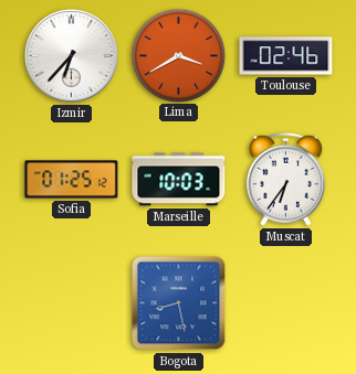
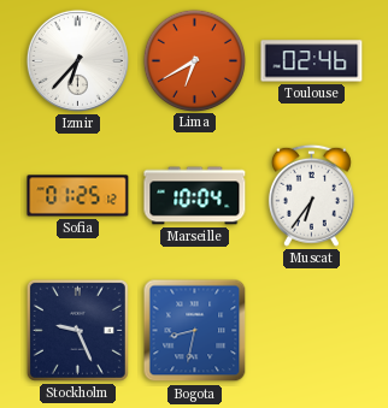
Lima: 3:40 -> 6:40 (194, 60)
Marseille: 10:03 -> 10:04 (195, 196)
Stockholm: none -> 9:26 (77, 330)
Bogota: 8:28 -> 8:32 (195, 331)
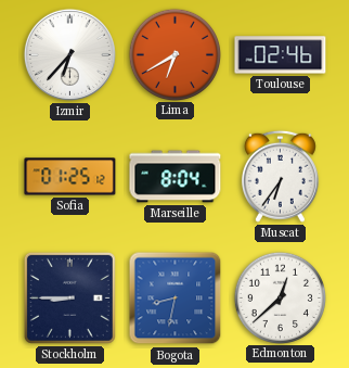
Marseille: 10:04 -> 8:04 (176, 177)
Stockholm: 9:26 -> 8:45 (69, 297)
Edmonton: none -> 12:38 (280, 297)
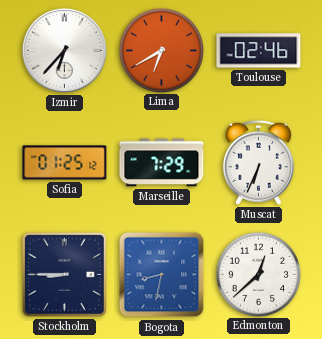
Marseille: 8:04 -> 7:29 (162, 163)
Muscat: 6:36 -> 6:34 (258, 162)
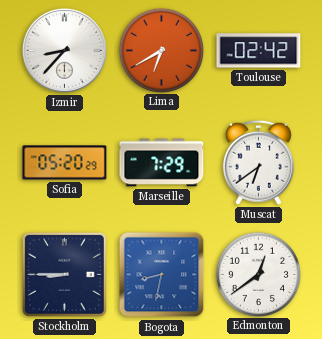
Izmir: 6:37 -> 8:37 (64, 50)
Toulouse: 02:46 -> 02:42 (259, 51)
Sofia: 01:25 -> 05:20 (65, 163)
Muscat: 6:34 -> 6:39 (258, 162)
Edmonton: 12:38 -> 12:39 (258, 274)
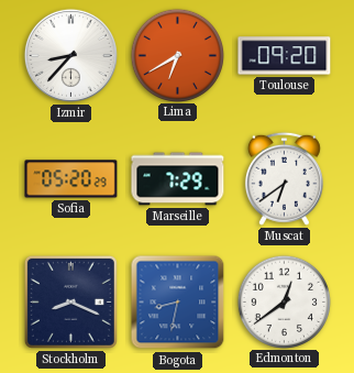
Toulouse: 02:42 -> 09:20 (285, 56)
Stockholm: 8:45 -> 8:19 (70, 301)
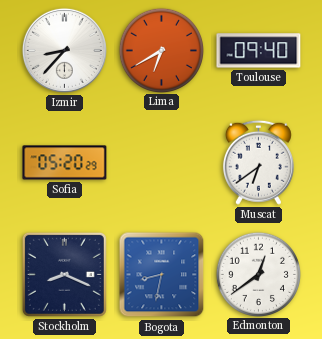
Toulouse: 09:20 -> 09:40 (259, 51)
Marseille: 7:29 -> none (178, 179)
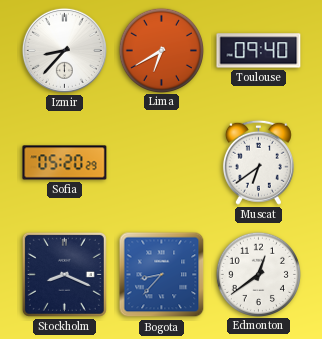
Bogota: 8:32 -> 8:37 (162, 275)
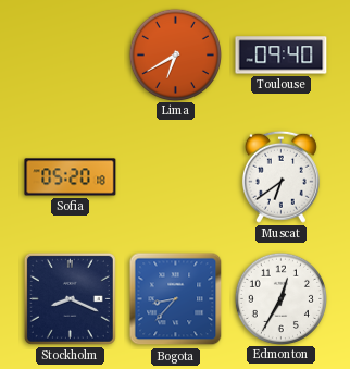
Izmir: 8:37 -> none (64, 50)
Sofia: 05:20:29 -> 05:20:18 (71, 177)
Edmonton: 12:39 -> 12:35 (280, 298)
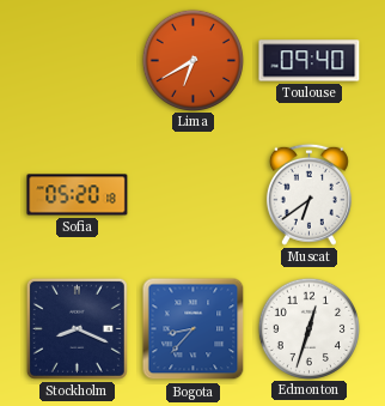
Edmonton: 12:35 -> 12:33 (308, 328)
